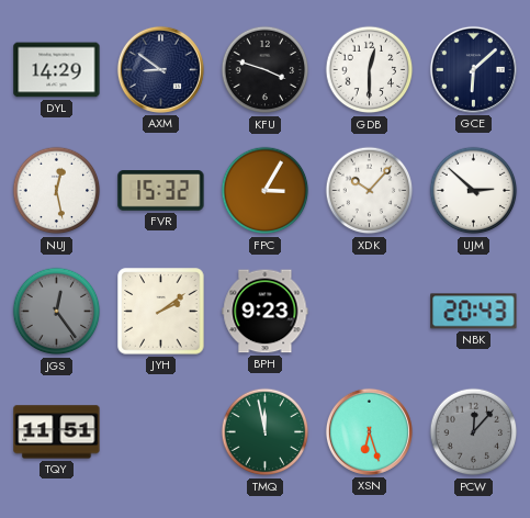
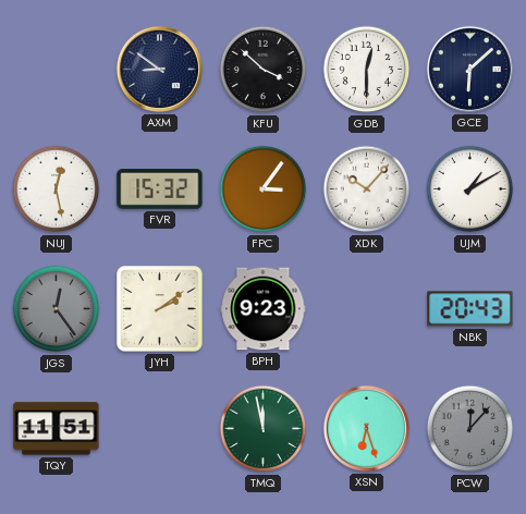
DYL: 14:29 -> none (57, 70)
KFU: 3:48 -> 3:52 (264, 70)
FPC: 3:05 -> 3:06 (264, 189)
UJM: 2:52 -> 1:10 (470, 189)
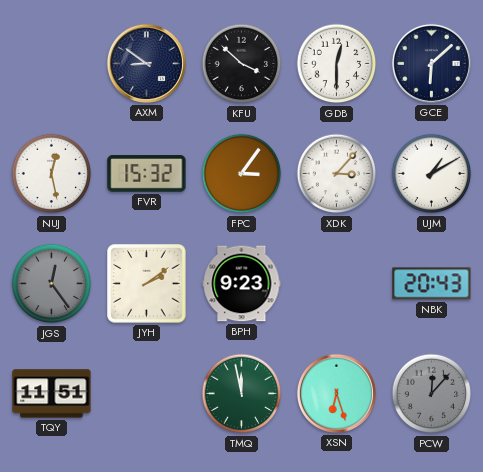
XDK: 10:07 -> 3:07 (337, 174)
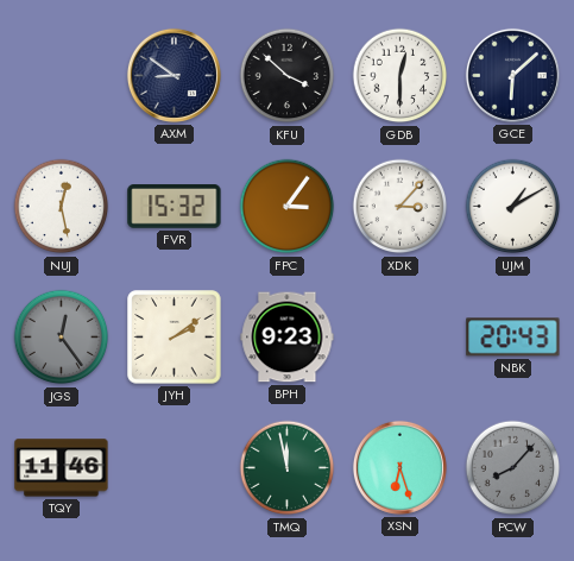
TQY: 11:51 -> 11:46 (62, 468)
PCW: 12:07 -> 8:07 (513, 468)
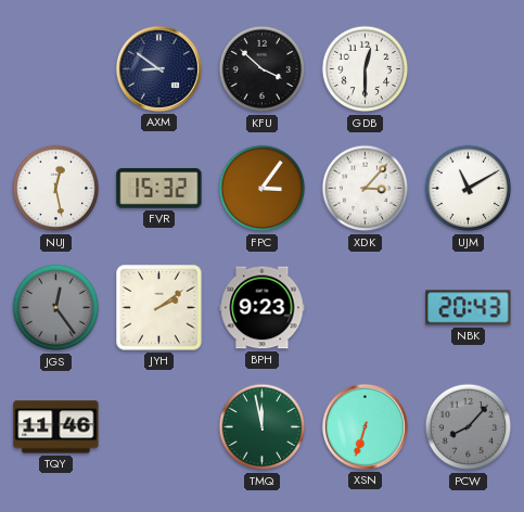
GCE: 6:08 -> none (512, 75)
UJM: 1:10 -> 11:10 (469, 189)
XSN: 6:27 -> 6:33 (365, 426)
